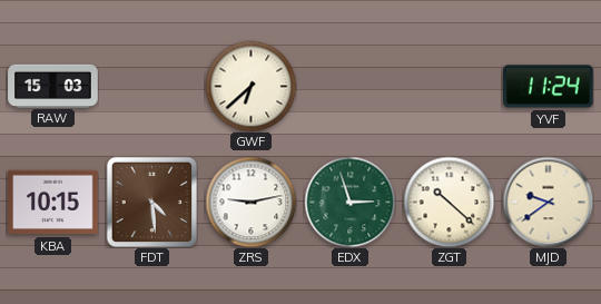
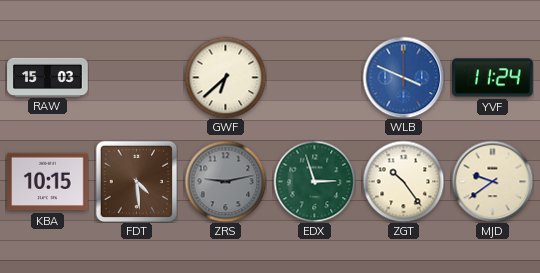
WLB: none -> 3:49 (403, 77)
ZRS dial: white -> grey (225, 181)
ZGT: 10:22 -> 10:24 (403, 181)
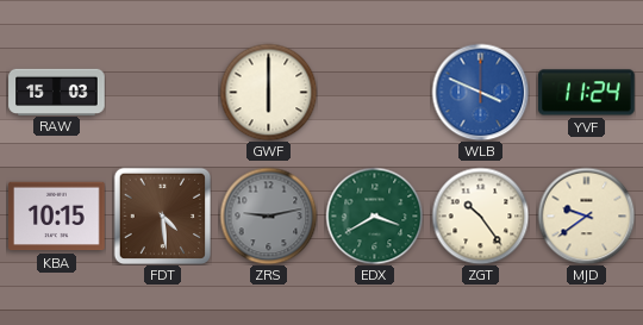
GWF: 6:38 -> 6:00 (268, 92)
EDX: 2:57 -> 3:40 (374, 215)
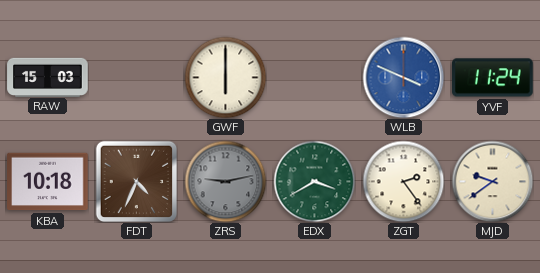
KBA: 10:15 -> 10:18 (48, 182)
FDT: 4:29 -> 4:34 (136, 181)
ZGT: 10:24 -> 2:24 (403, 181)
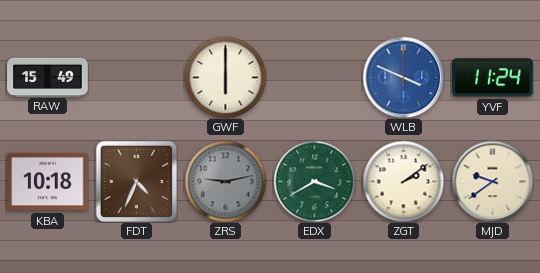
RAW: 15:03 -> 15:49 (48, 77)
ZGT: 2:24 -> 2:09 (403, 181)
